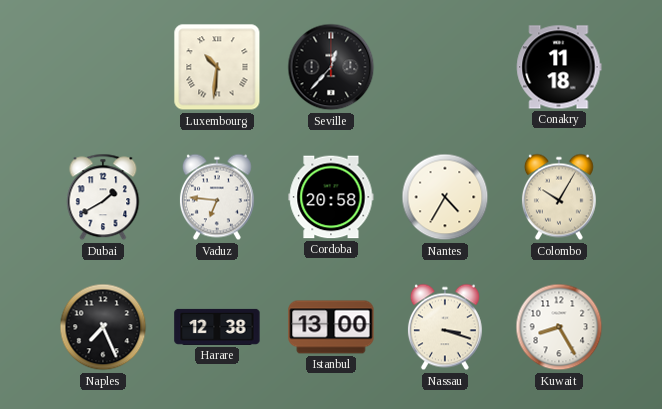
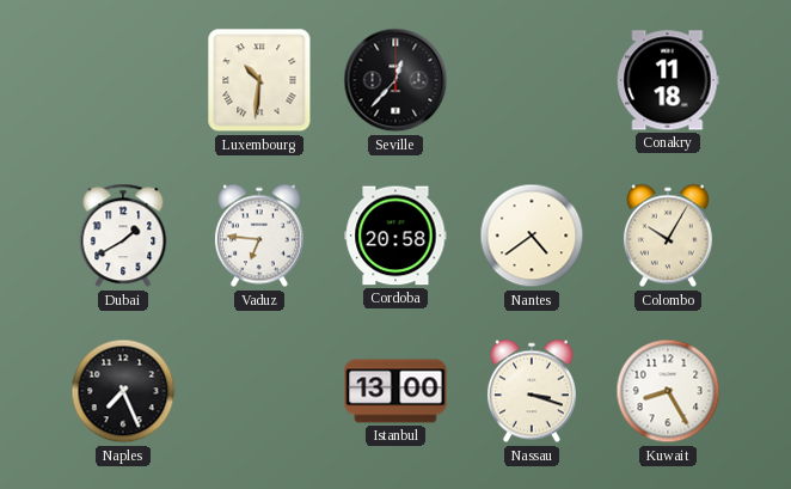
Nantes: 4:35 -> 4:39 (532, 236)
Harare: 12:38 -> none (217, 327)
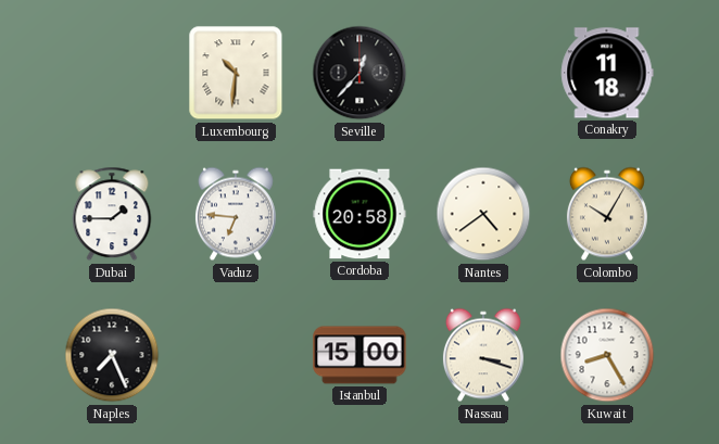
Dubai: 1:40 -> 1:45 (112, 214)
Istanbul: 13:00 -> 15:00 (359, 355)
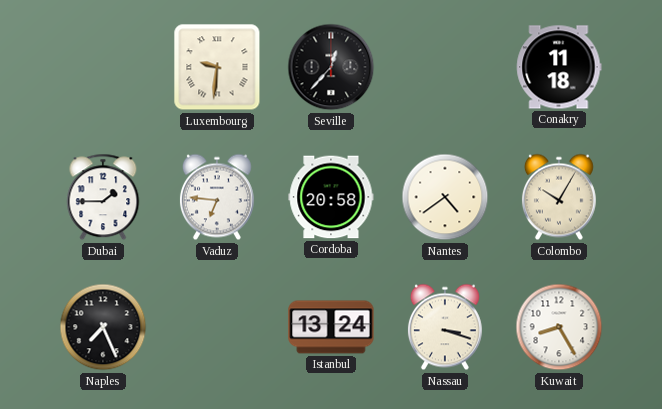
Luxembourg: 10:31 -> 9:31 (217, 67)
Istanbul: 15:00 -> 13:24 (331, 327)
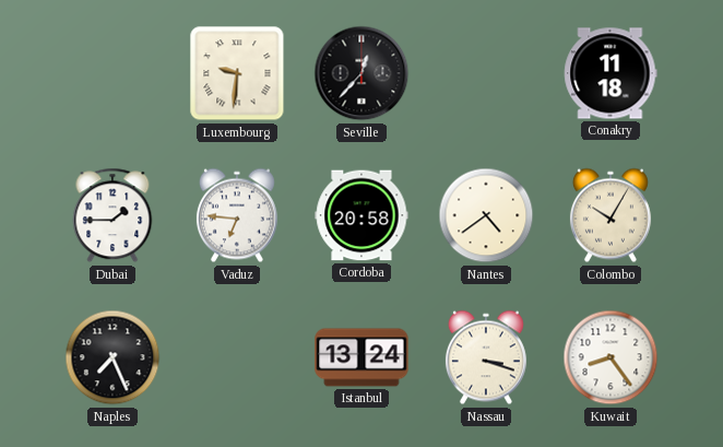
Kuwait: 8:25 -> 8:24 (611, 357)
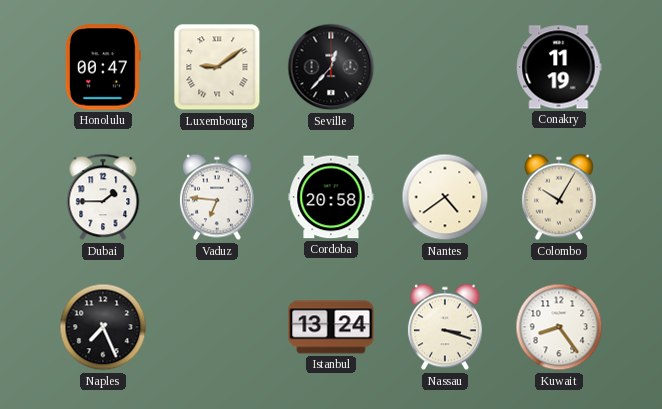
Honolulu: none -> 00:47 (103, 67)
Luxembourg: 9:31 -> 9:09 (217, 67)
Conakry: 11:18 -> 11:19 (559, 67)
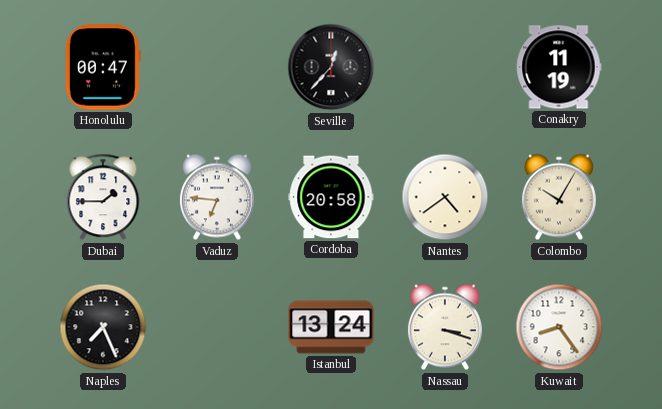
Luxembourg: 9:09 -> none (217, 67)
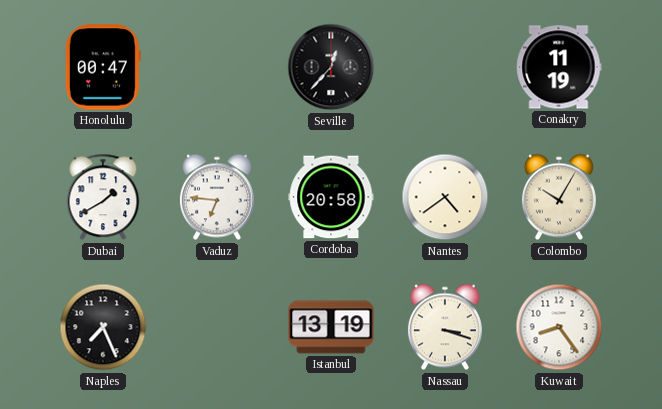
Dubai: 1:45 -> 1:40 (103, 197)
Istanbul: 13:24 -> 13:19 (331, 327)
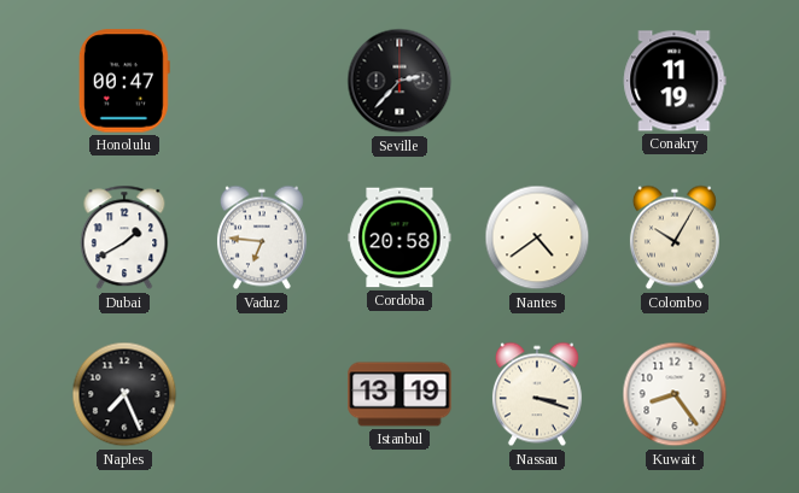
Seville: 12:37 -> 2:37 (400, 81)
